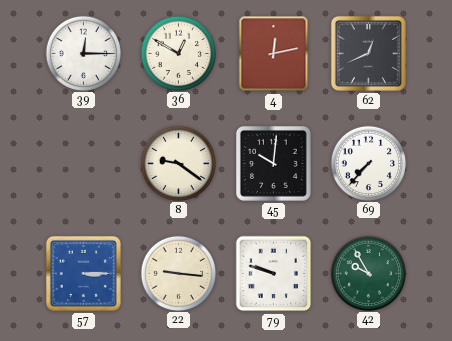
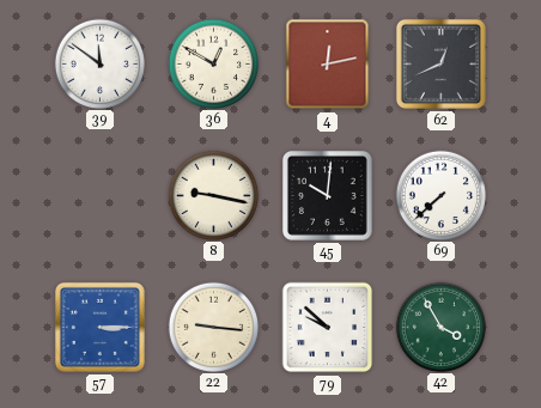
39: 12:15 -> 11:51 (99, 63)
8: 9:21 -> 9:17 (213, 195)
69: 7:37 -> 7:38 (440, 195)
79: 9:48 -> 9:52 (328, 328)
42: 9:55 -> 3:55 (440, 327)
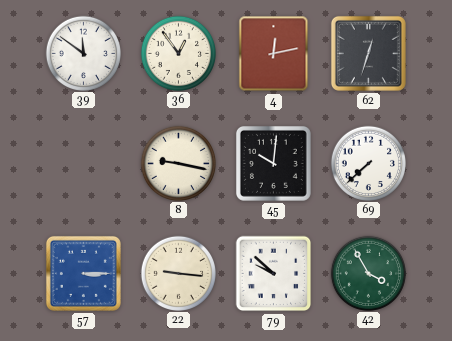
36: 12:50 -> 12:54 (178, 53)
62: 12:41 -> 12:33 (368, 53)
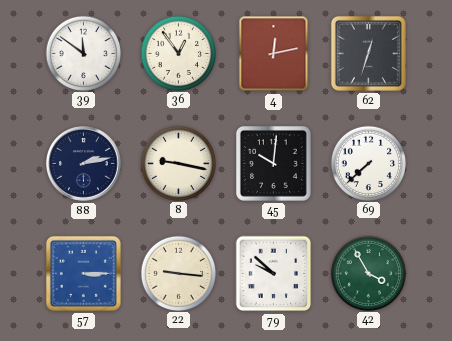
88: none -> 2:13 (84, 164)
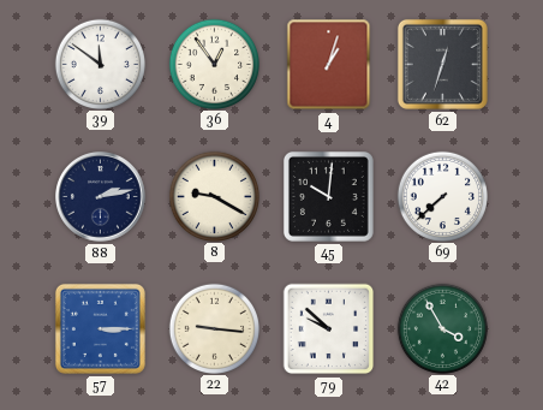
4: 12:13 -> 1:03 (329, 65)
8: 9:17 -> 9:20 (214, 196)
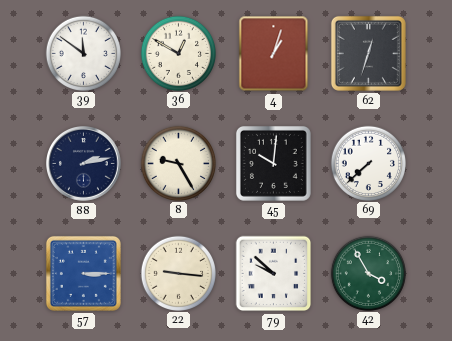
36: 12:54 -> 12:50 (178, 53)
8: 9:20 -> 9:25 (178, 163)
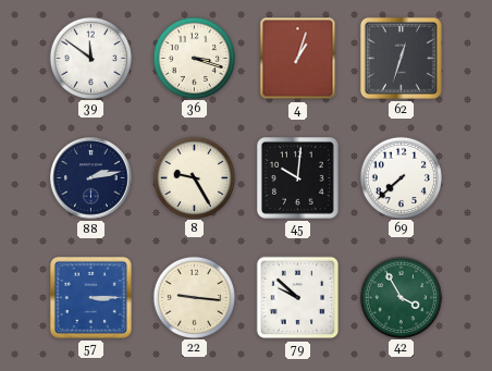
36: 12:50 -> 3:18 (194, 58)
